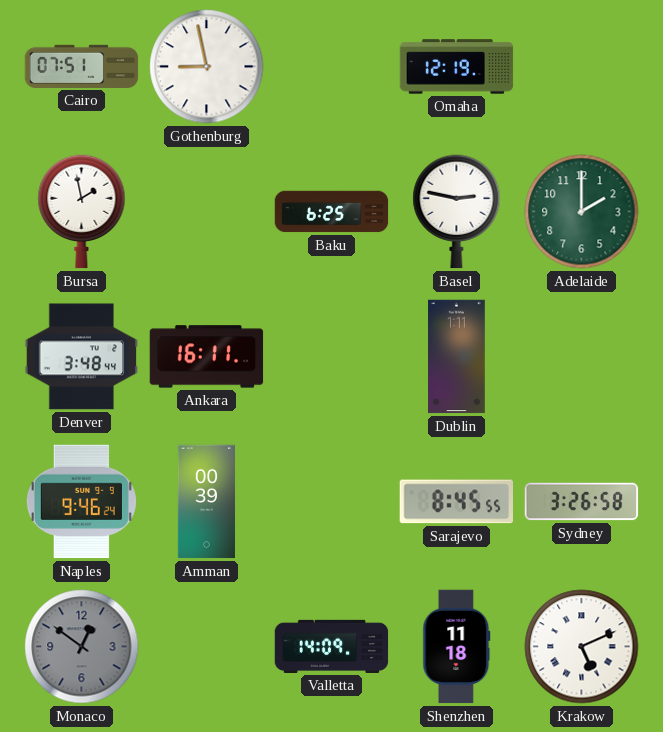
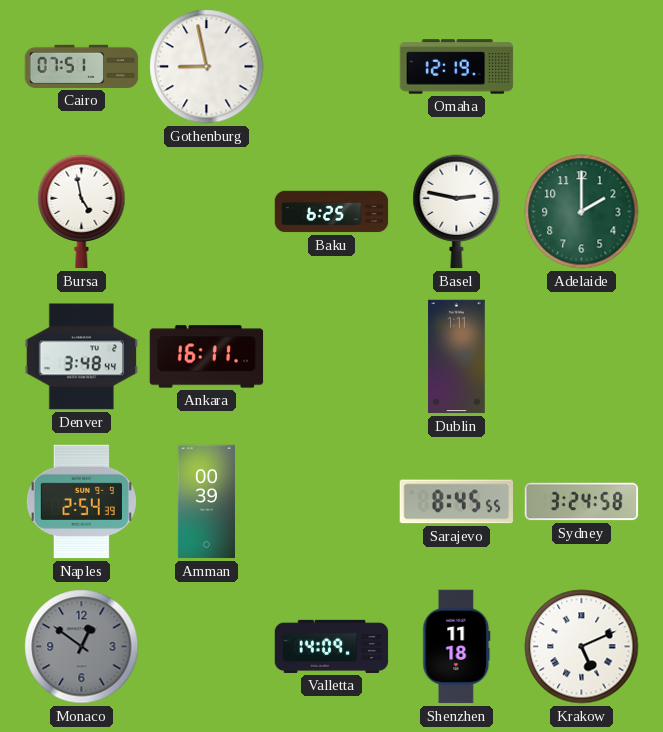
Bursa: 1:58 -> 4:58 (82, 212)
Naples: 9:46 -> 2:54 (81, 502)
Sydney: 3:26 -> 3:24 (582, 502)
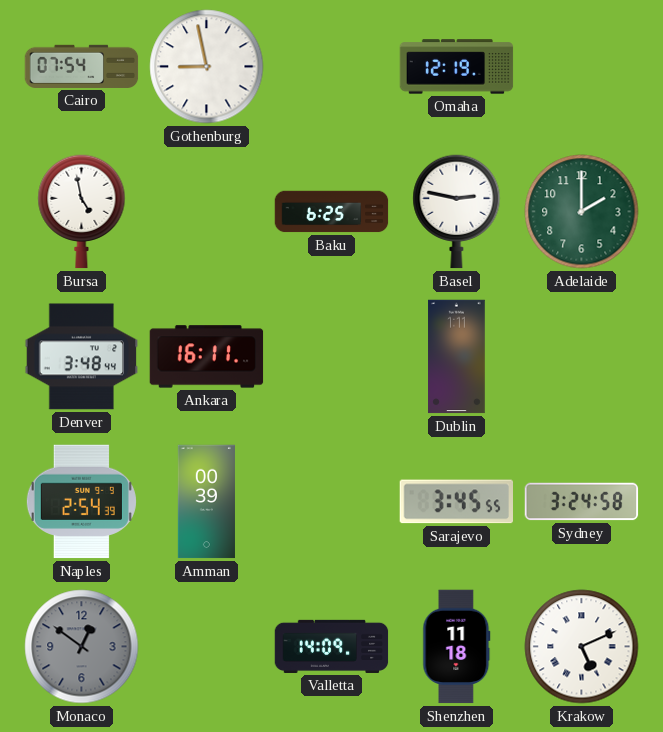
Cairo: 07:51 -> 07:54 (82, 66)
Sarajevo: 8:45 -> 3:45 (457, 502)
